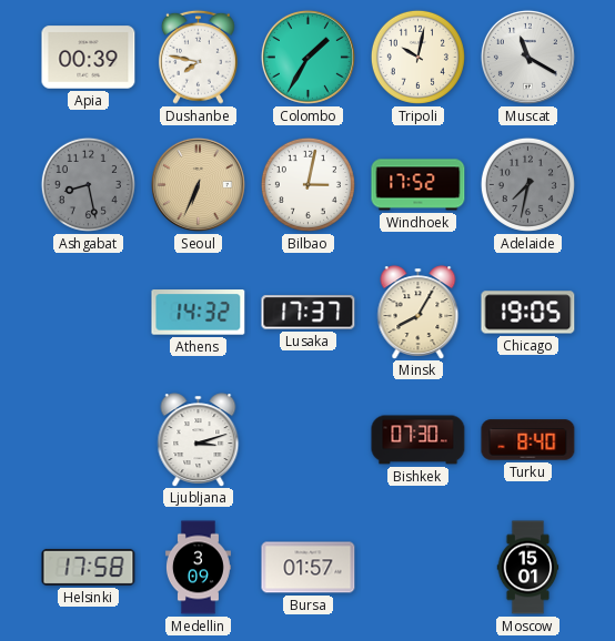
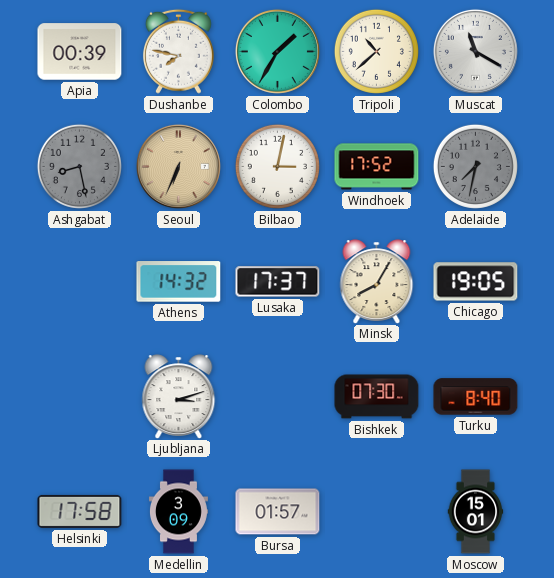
Tripoli: 10:02 -> 10:38 (376, 51)
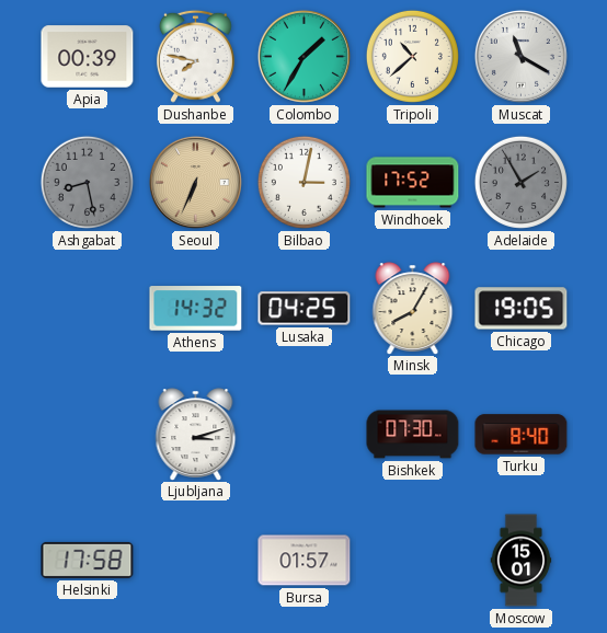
Adelaide: 7:32 -> 1:55 (520, 182)
Lusaka: 17:37 -> 04:25 (305, 309)
Medellin: 3:09 -> none (178, 512)
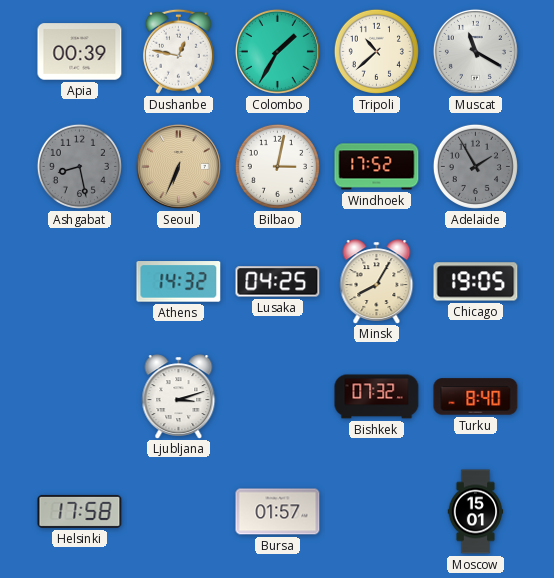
Dushanbe: 7:47 -> 12:47 (178, 51)
Bishkek: 07:30 -> 07:32 (377, 397)
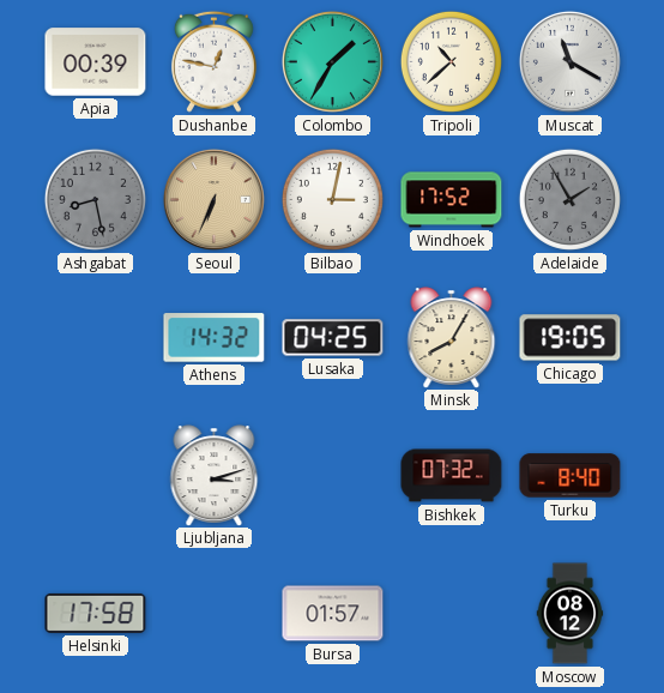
Moscow: 15:01 -> 08:12 (571, 614)
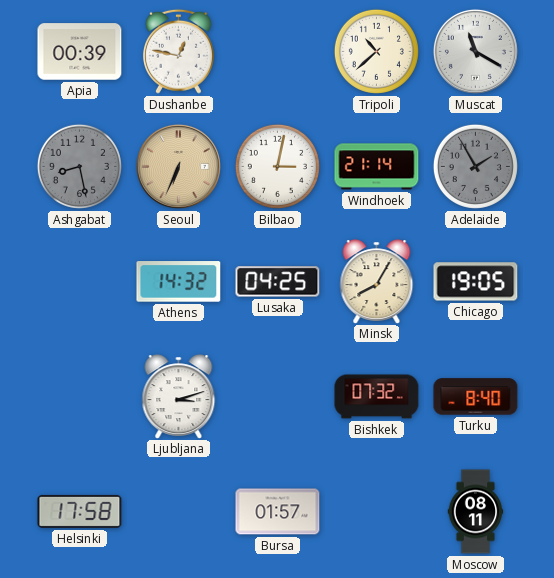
Colombo: 1:35 -> none (332, 61)
Windhoek: 17:52 -> 21:14 (377, 167)
Moscow: 08:12 -> 08:11 (476, 512)
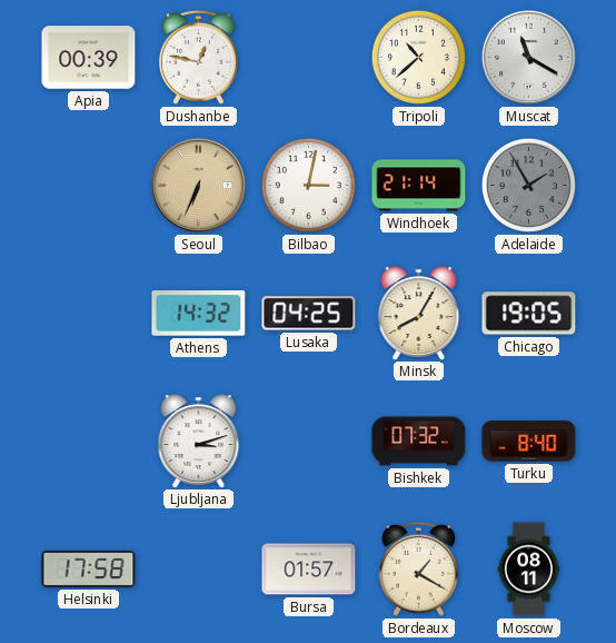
Ashgabat: 8:28 -> none (79, 166)
Bordeaux: none -> 1:20 (418, 568)
